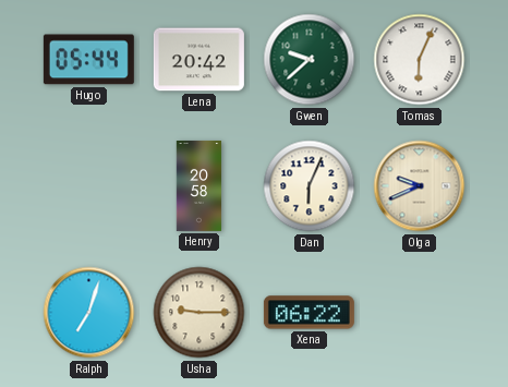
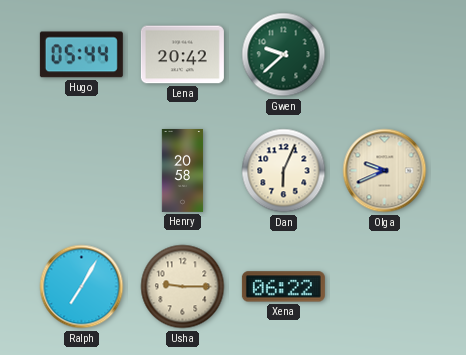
Tomas: 6:04 -> none (420, 60)
Ralph: 7:03 -> 7:05 (82, 287)
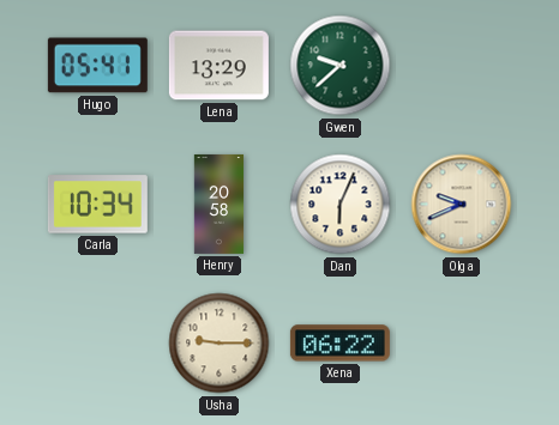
Hugo: 05:44 -> 05:41 (97, 66)
Lena: 20:42 -> 13:29 (218, 66)
Carla: none -> 10:34 (97, 205)
Ralph: 7:05 -> none (82, 287)
